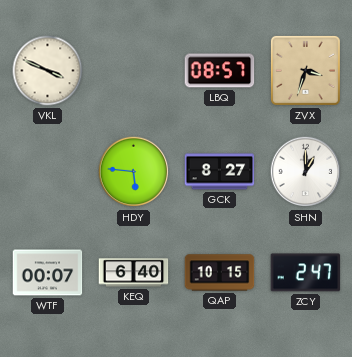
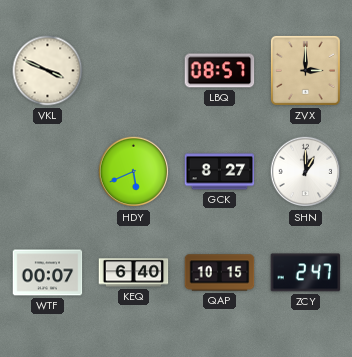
ZVX: 3:33 -> 3:00 (305, 70)
HDY: 5:46 -> 5:41 (134, 172)
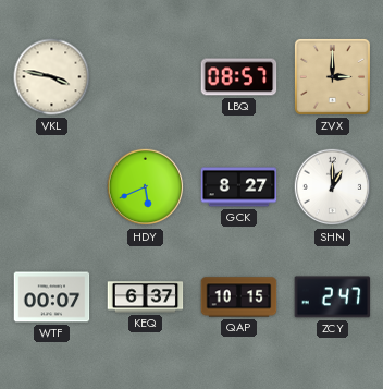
VKL: 3:49 -> 3:47 (52, 77)
KEQ: 6:40 -> 6:37 (146, 297)
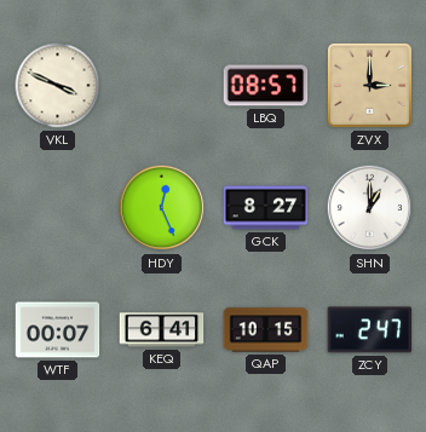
VKL: 3:47 -> 3:49 (58, 86)
HDY: 5:41 -> 12:26 (162, 208)
KEQ: 6:37 -> 6:41 (162, 330)
